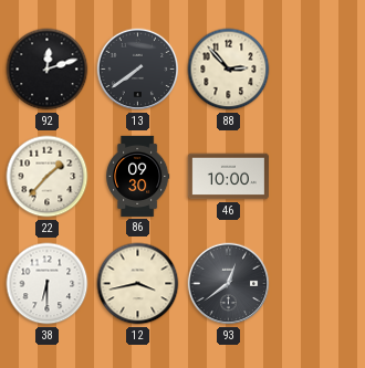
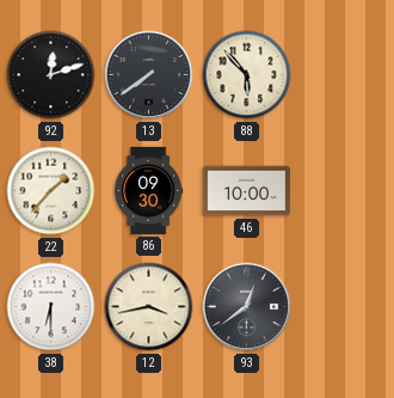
88: 2:53 -> 5:53 (247, 75)
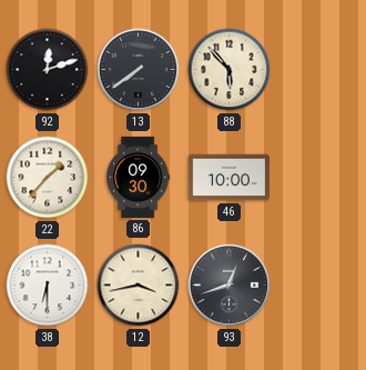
93: 12:39 -> 12:42 (230, 286)
